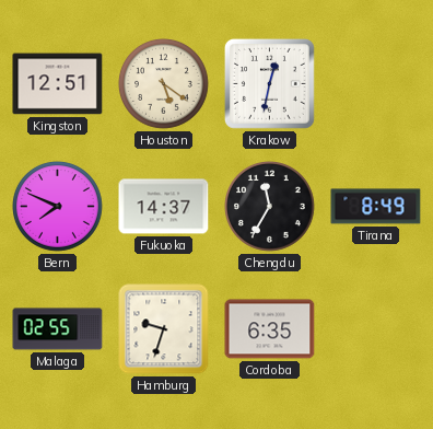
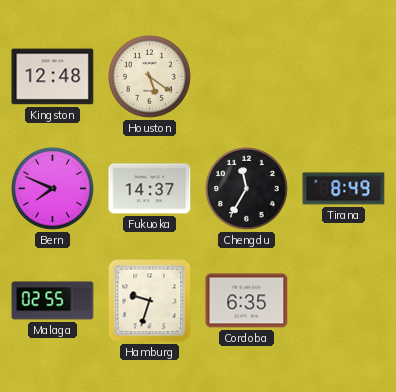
Kingston: 12:51 -> 12:48 (53, 77)
Krakow: 12:32 -> none (270, 84)
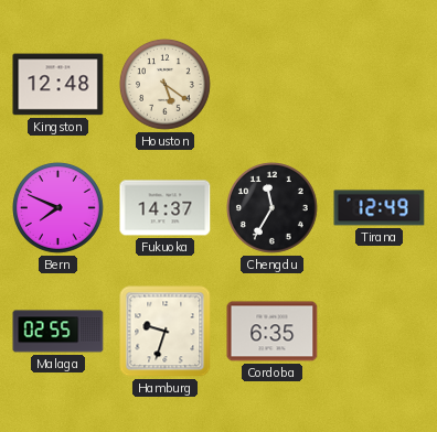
Tirana: 8:49 -> 12:49 (380, 208)
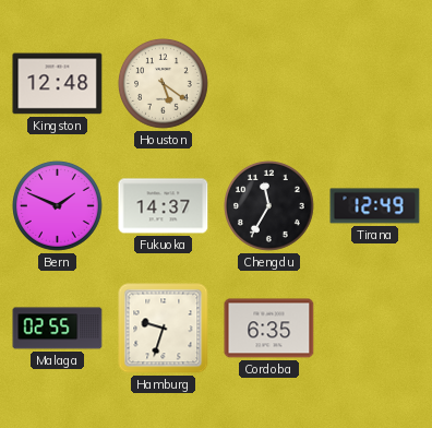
Bern: 7:49 -> 1:49 (58, 206)
